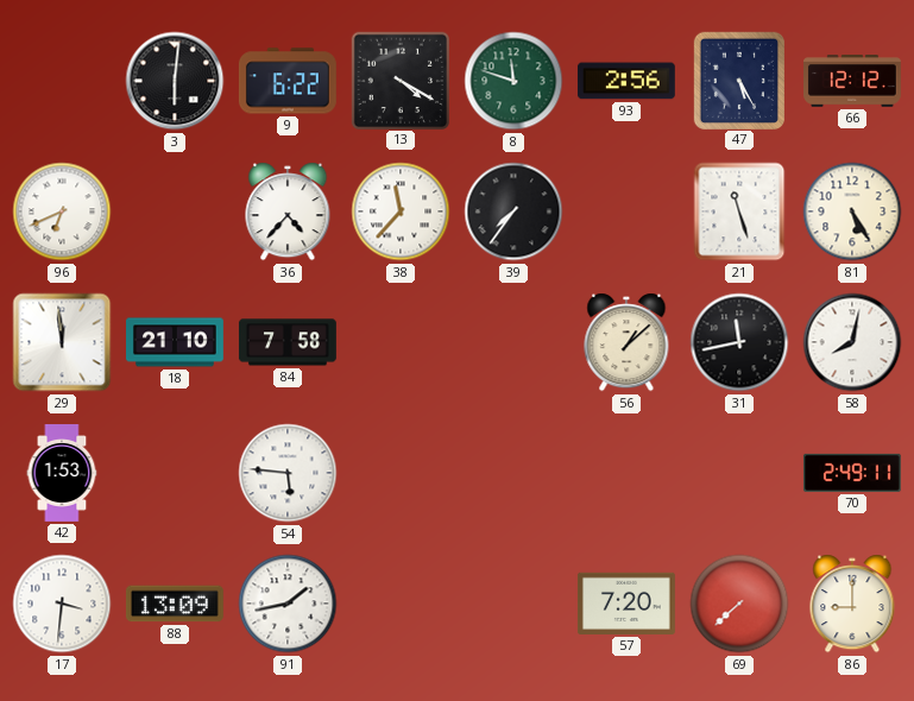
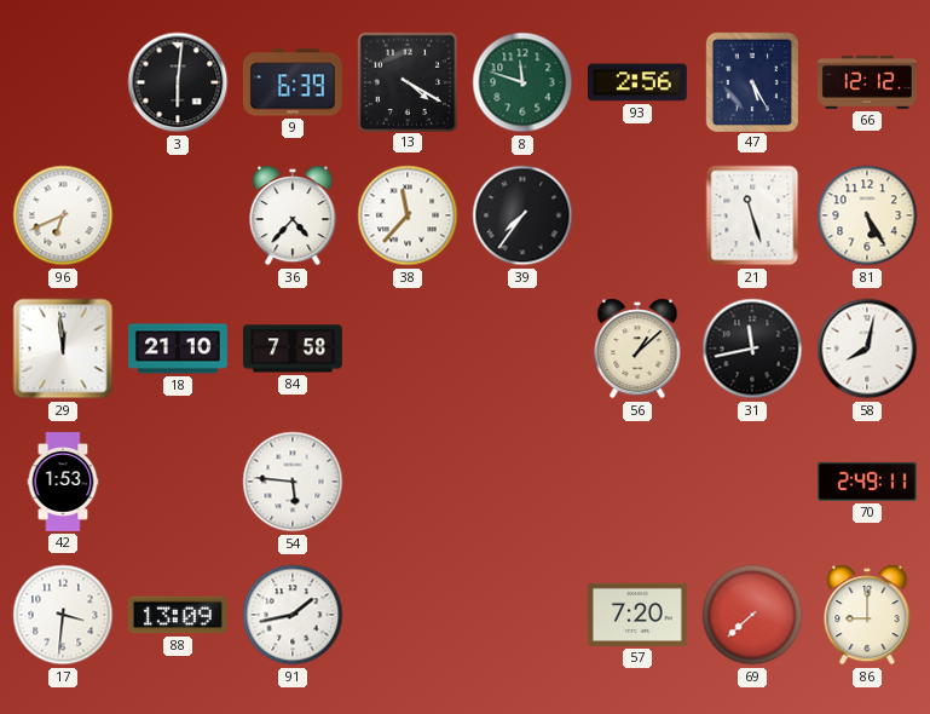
9: 6:22 -> 6:39 (293, 82)
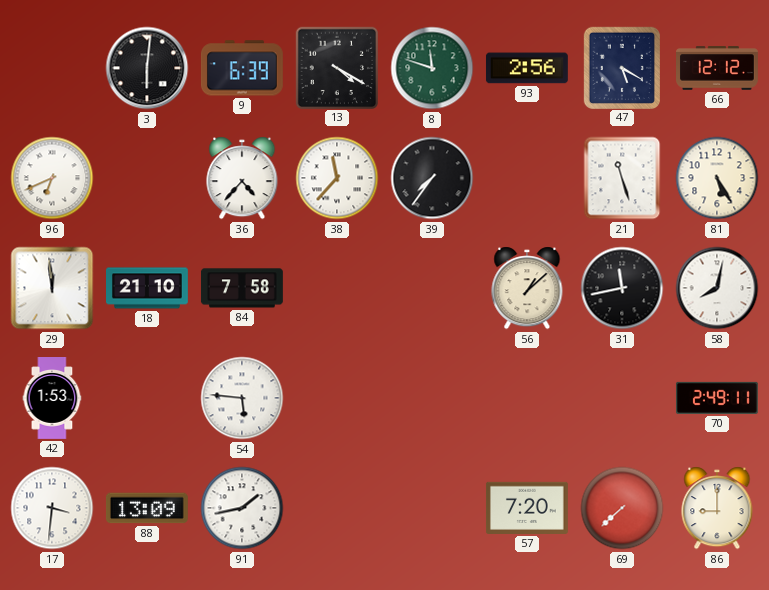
47: 5:25 -> 5:20 (621, 67)
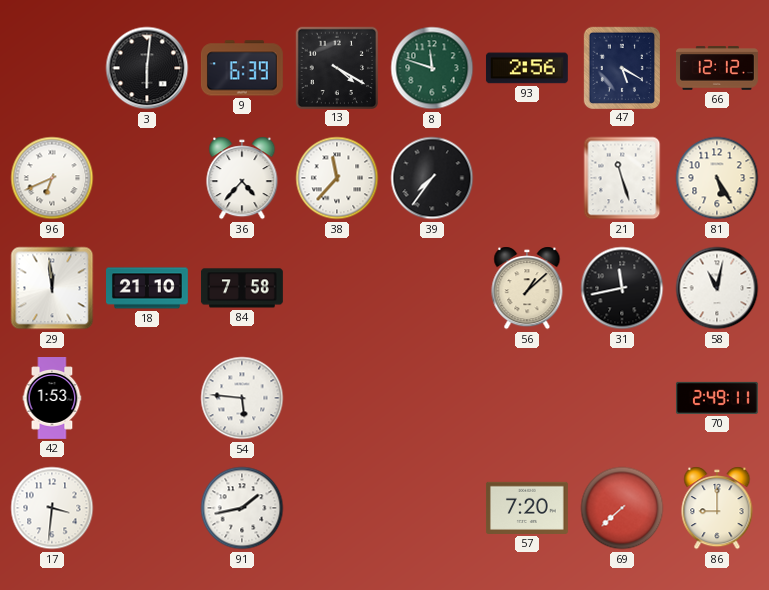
58: 8:02 -> 11:02 (717, 288)
88: 13:09 -> none (147, 508)
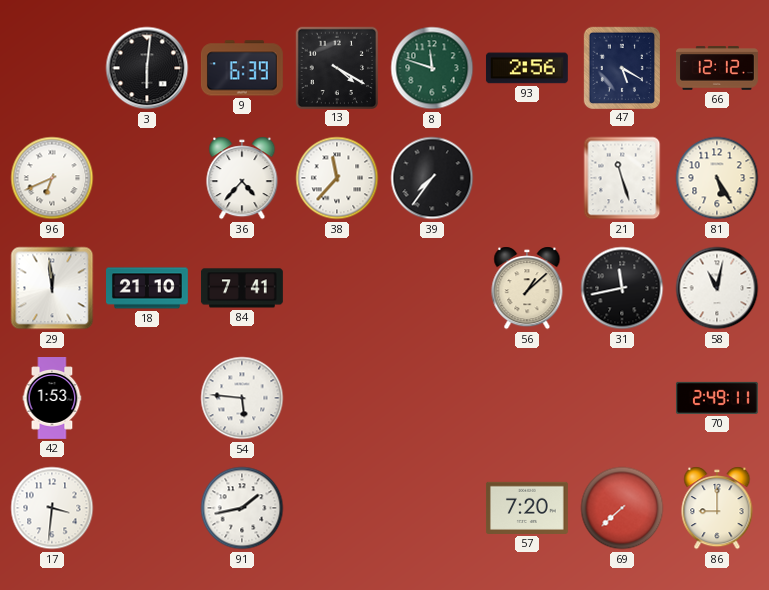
84: 7:58 -> 7:41 (242, 288)
